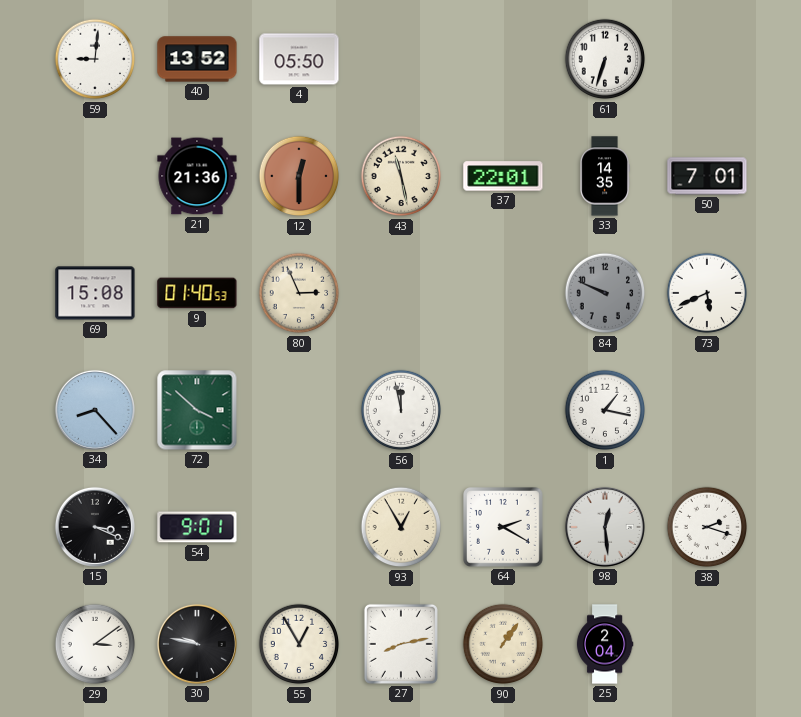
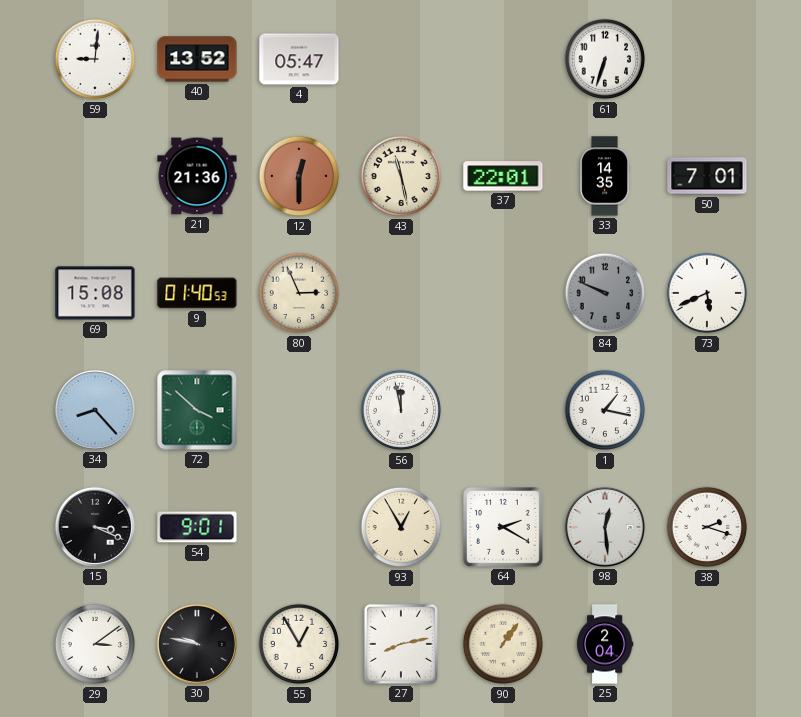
4: 05:50 -> 05:47 (299, 59)
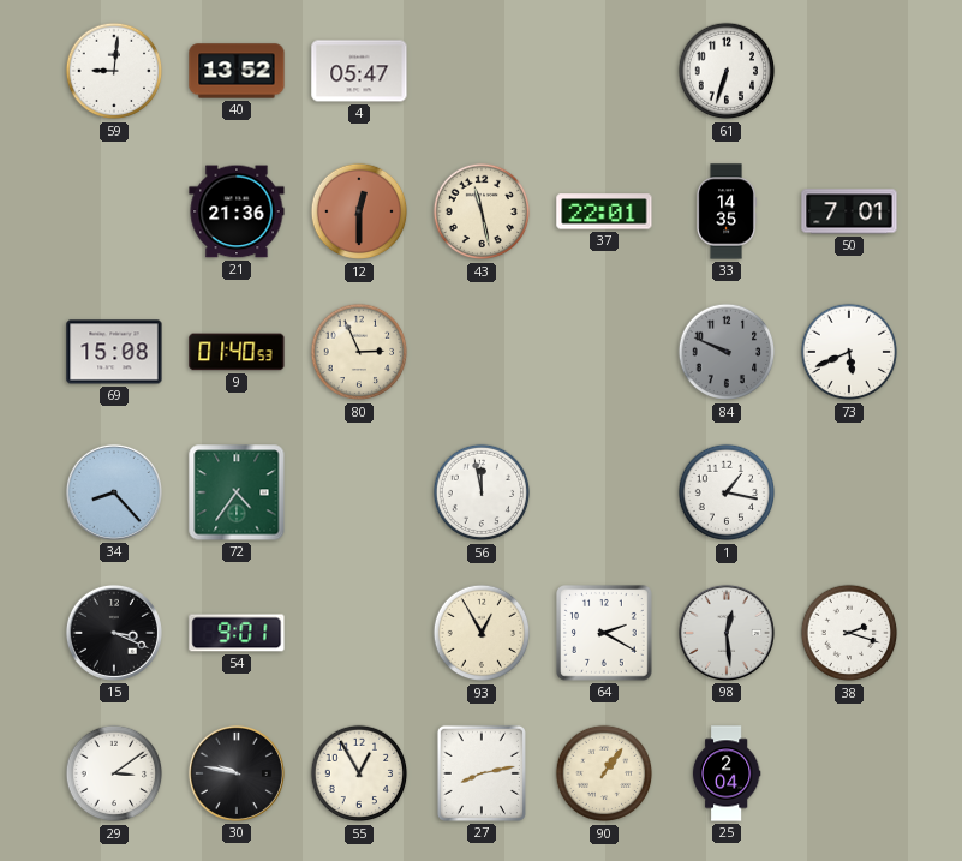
72: 3:52 -> 4:36 (237, 492)
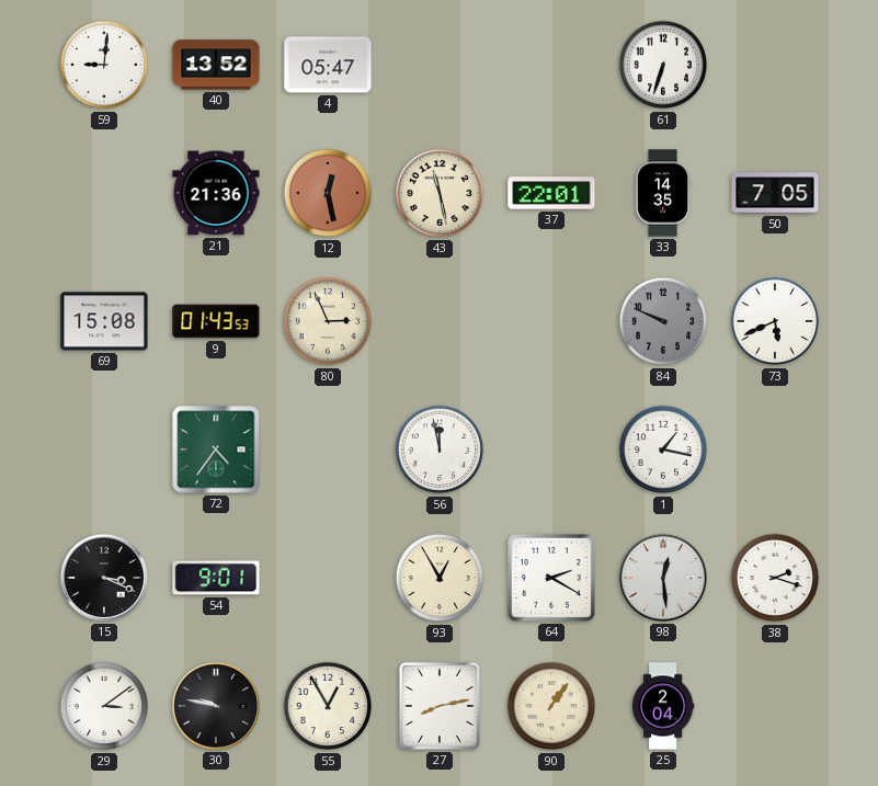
12: 12:30 -> 12:28 (328, 193)
50: 7:01 -> 7:05 (775, 193)
9: 01:40 -> 01:43 (216, 321)
34: 8:23 -> none (114, 492)
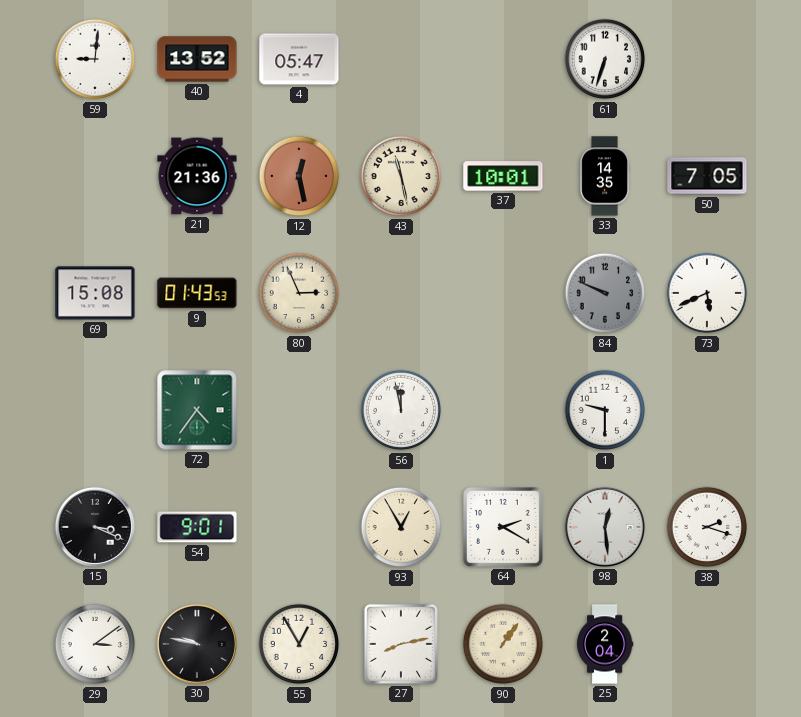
37: 22:01 -> 10:01 (503, 176)
1: 1:17 -> 9:30 (605, 410)
